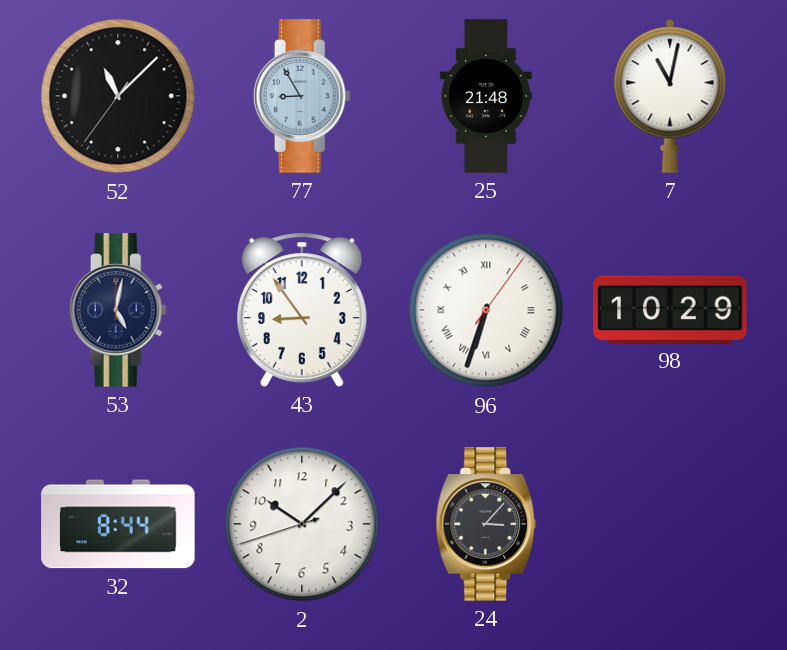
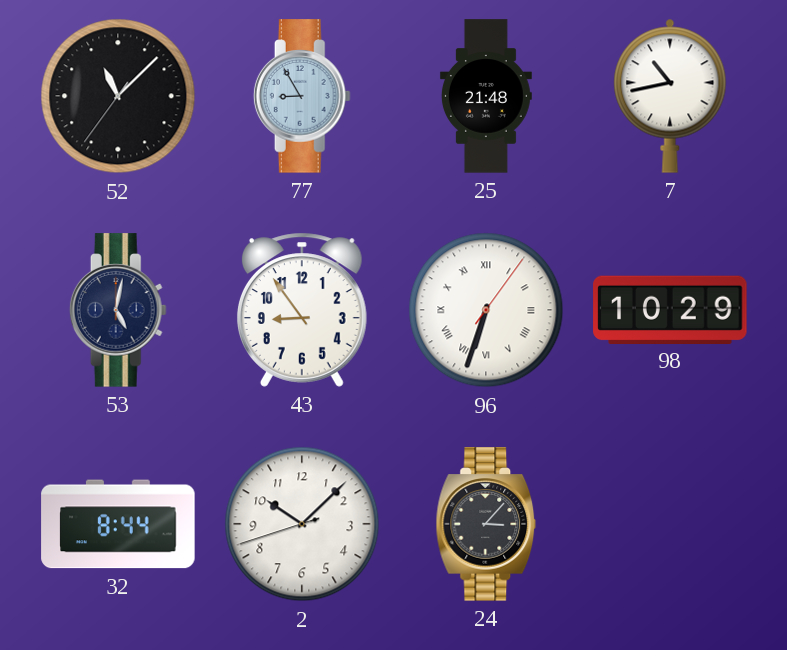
7: 11:02 -> 10:43 (670, 96)
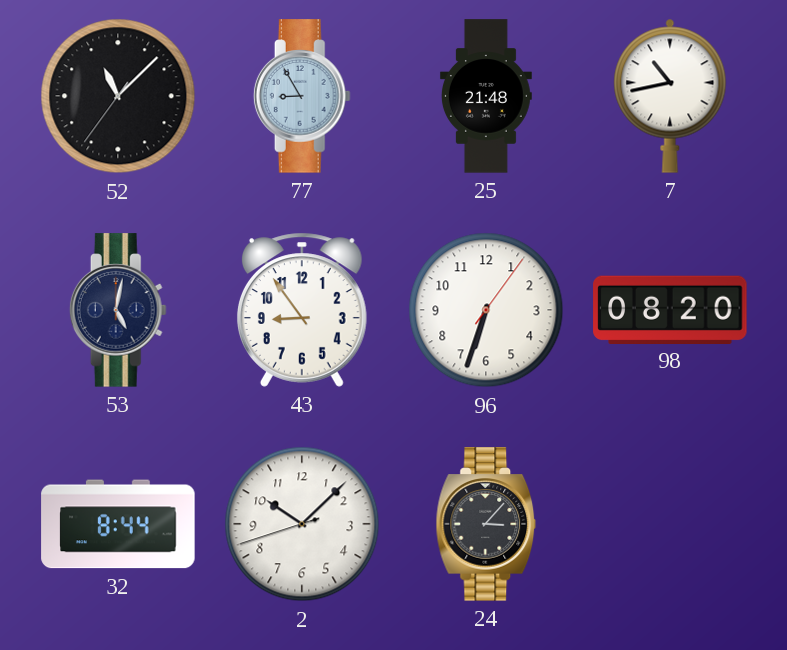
96 numerals: Roman -> Arabic (486, 310)
98: 10:29 -> 08:20 (670, 309)
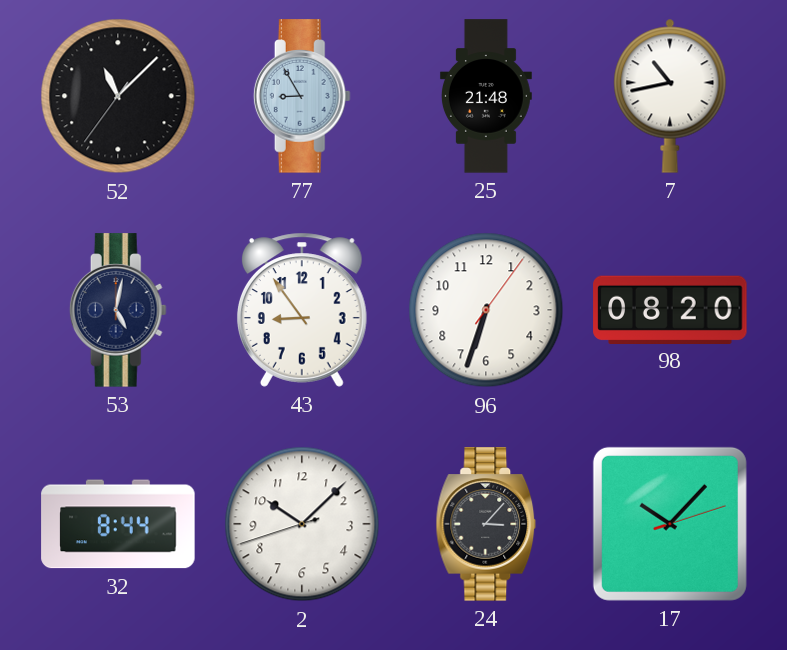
17: none -> 10:07 (670, 524)
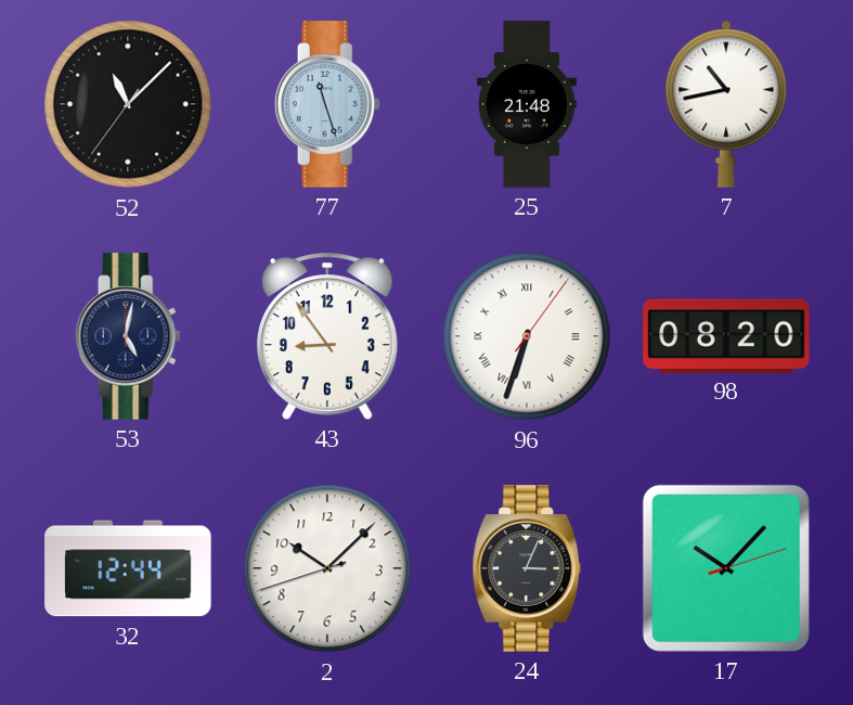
77: 8:55 -> 11:27 (327, 104)
96 numerals: Arabic -> Roman (527, 336)
32: 8:44 -> 12:44 (128, 568)
24: 3:07 -> 3:04 (527, 568)
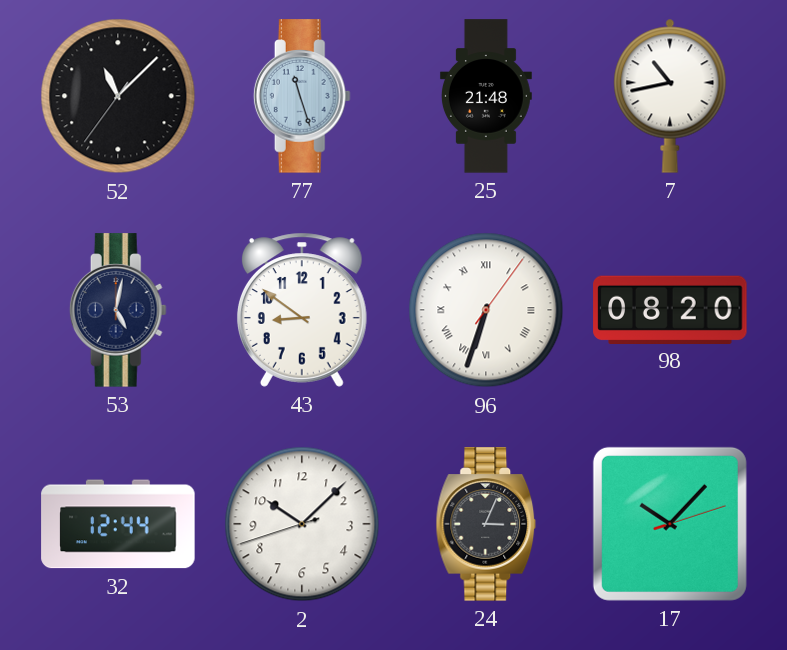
43: 8:54 -> 8:51 (302, 310)
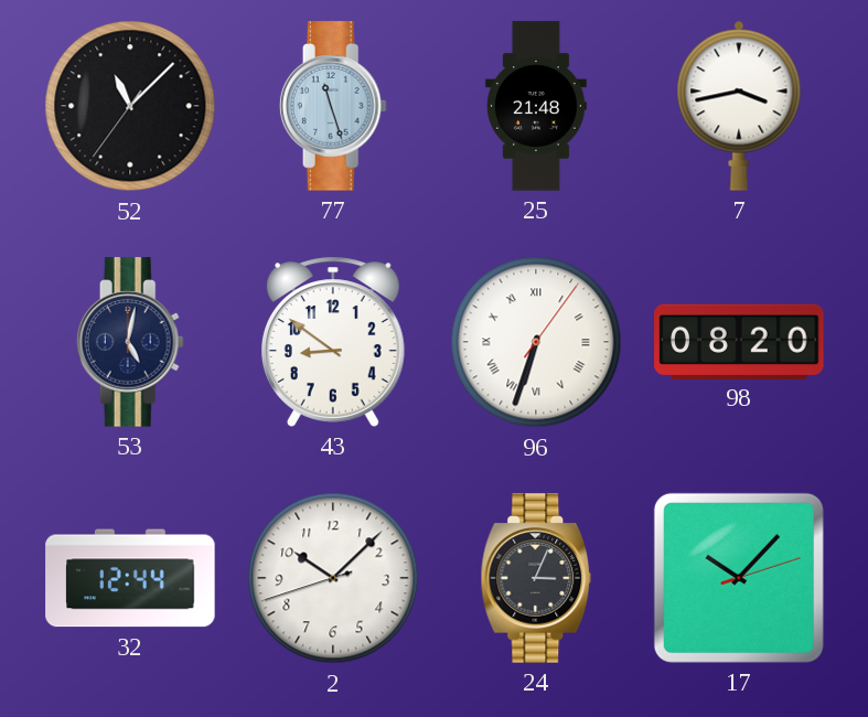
7: 10:43 -> 3:43 (739, 106)
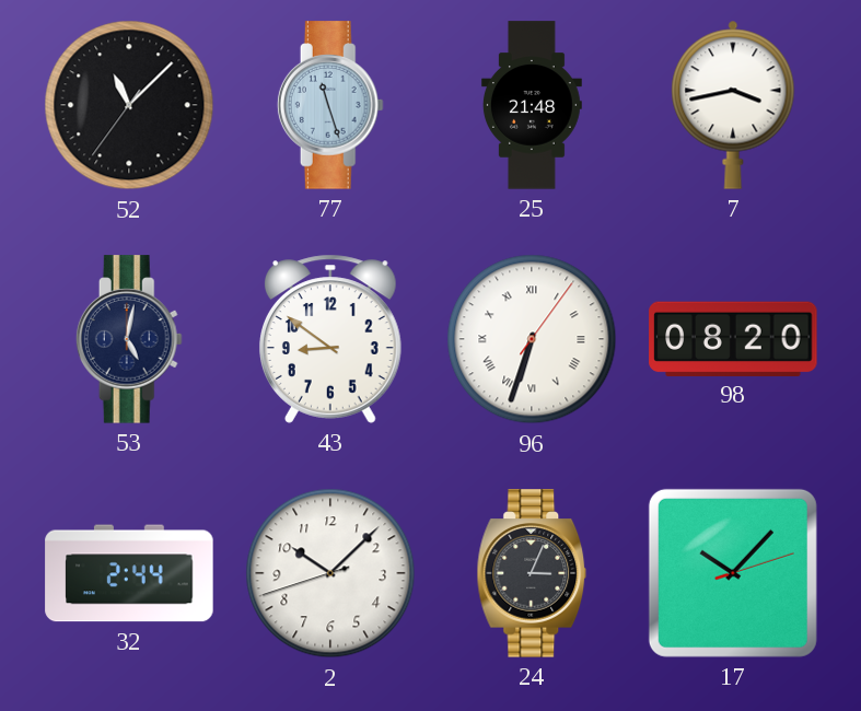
32: 12:44 -> 2:44 (129, 573)
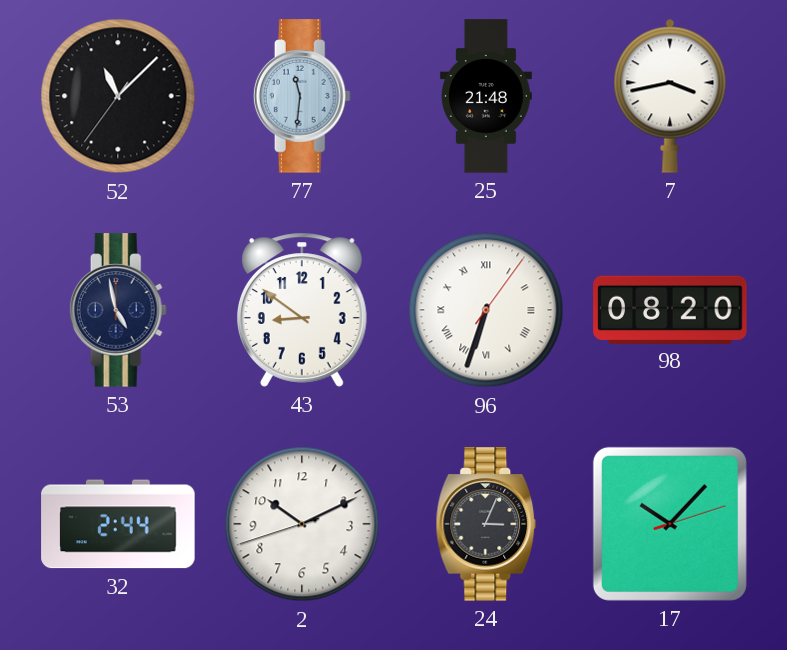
77: 11:27 -> 11:31 (302, 96)
53: 5:02 -> 4:58 (118, 310)
2: 10:07 -> 10:10 (302, 524)
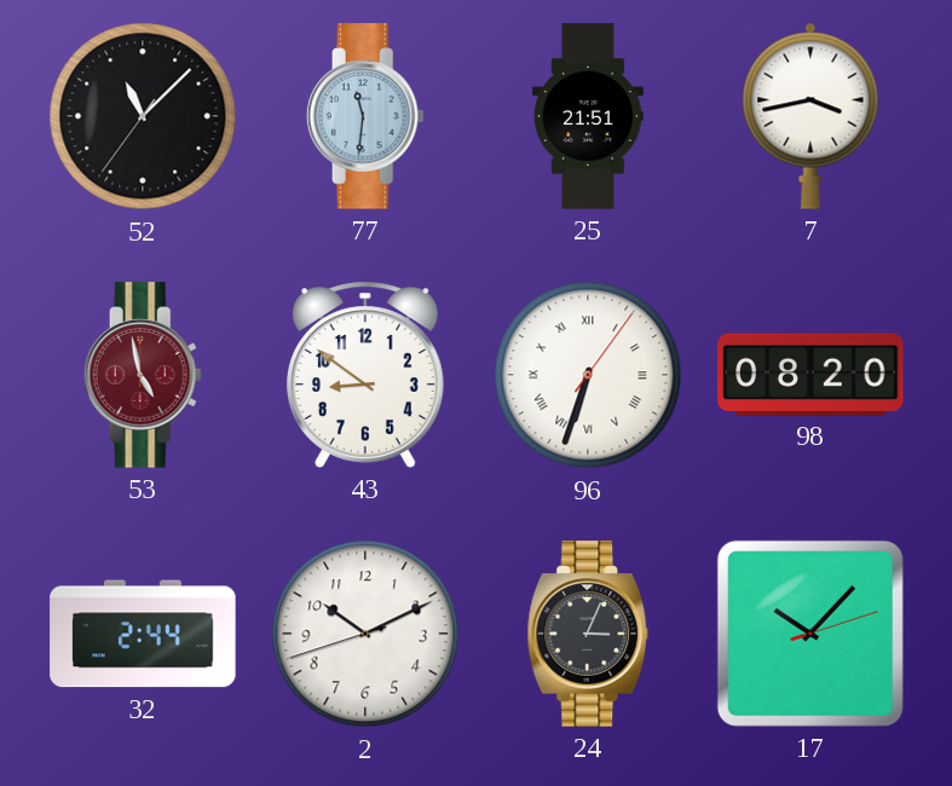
25: 21:48 -> 21:51 (588, 116)
53 dial: navy -> burgundy (143, 375)
